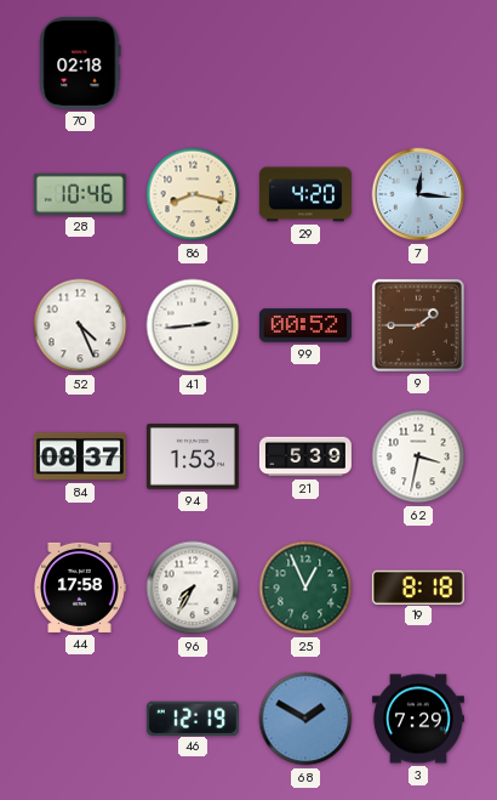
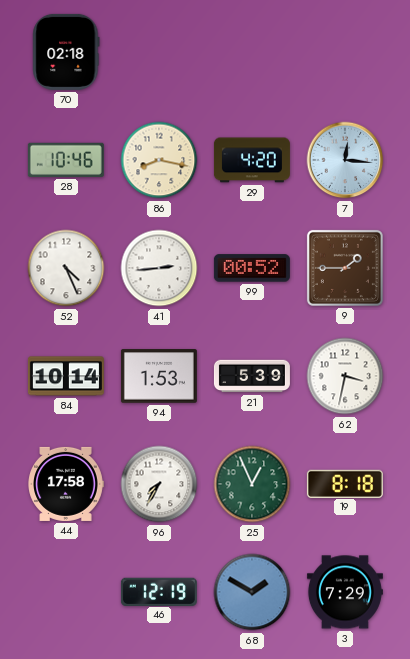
84: 08:37 -> 10:14 (66, 376)
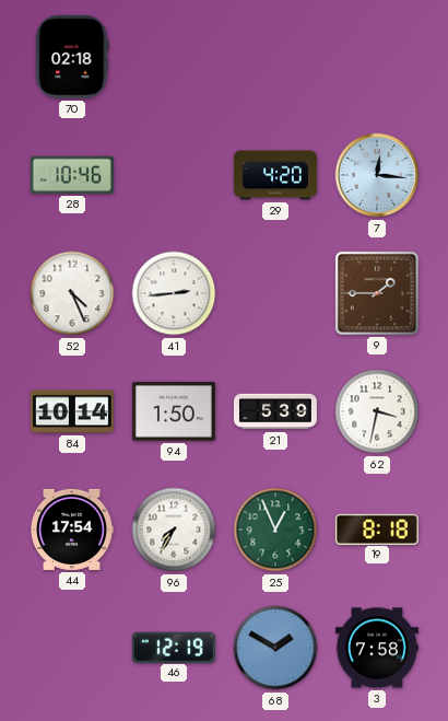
86: 8:17 -> none (159, 160)
99: 00:52 -> none (252, 268)
94: 1:53 -> 1:50 (174, 411)
44: 17:58 -> 17:54 (72, 530)
3: 7:29 -> 7:58 (377, 648)
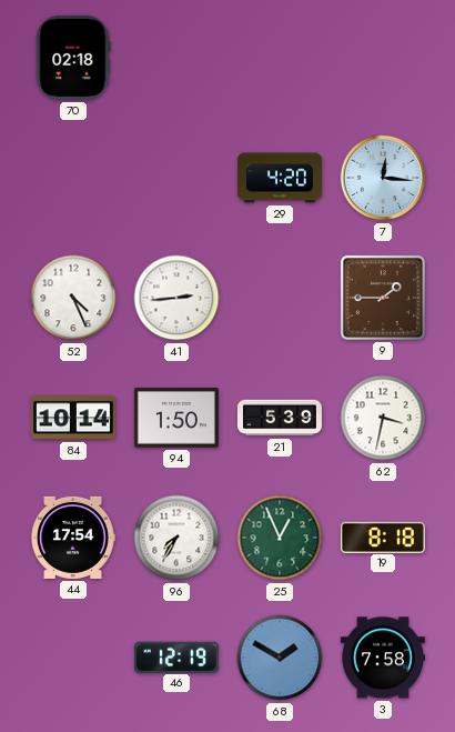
28: 10:46 -> none (72, 175)
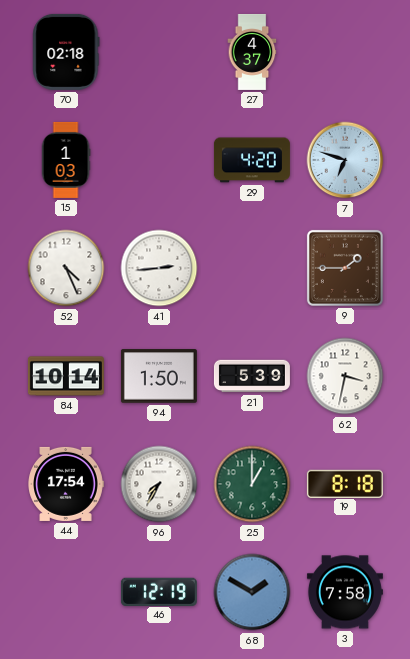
27: none -> 4:37 (252, 52)
15: none -> 1:03 (66, 160)
7: 12:16 -> 6:48 (345, 160)
25: 12:56 -> 1:00 (252, 484)
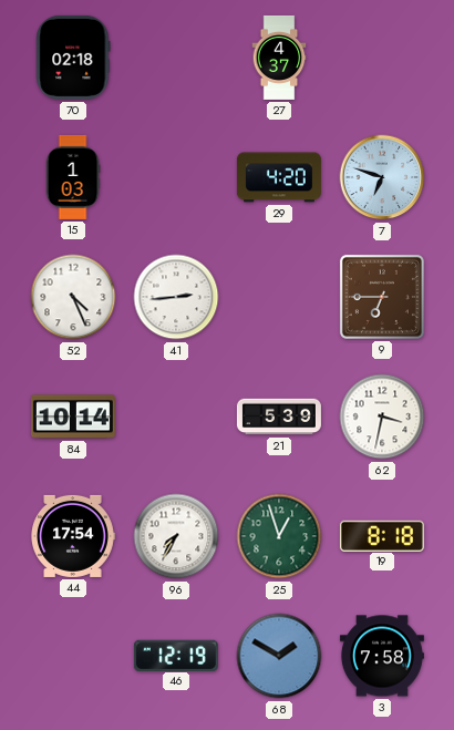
9: 1:45 -> 6:45 (382, 297)
94: 1:50 -> none (159, 376)
25: 1:00 -> 12:57 (279, 536)
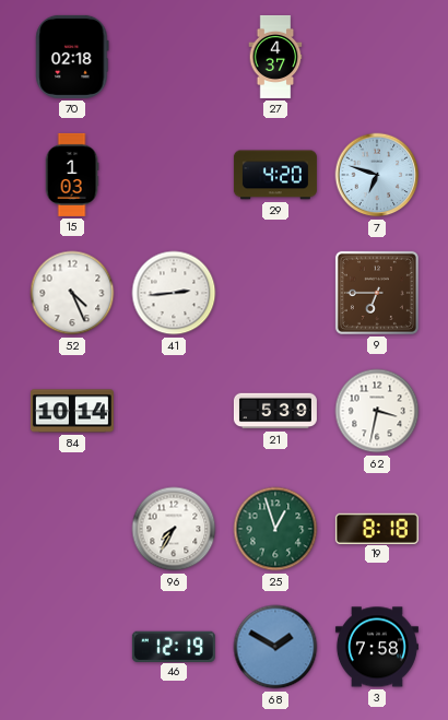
44: 17:54 -> none (73, 536)
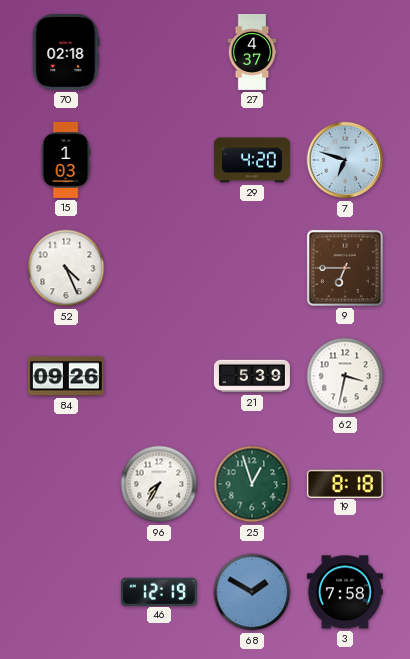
41: 2:44 -> none (174, 293)
84: 10:14 -> 09:26 (66, 376)
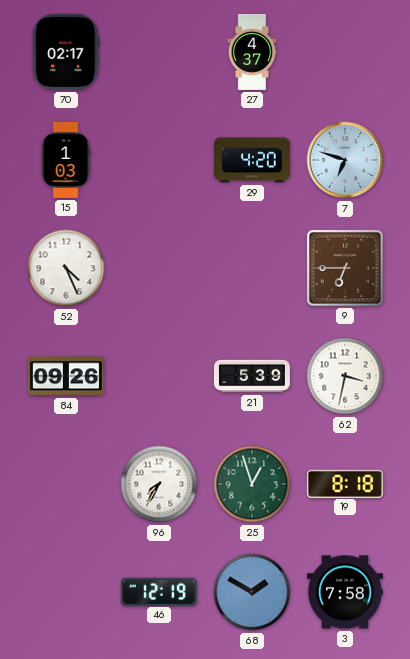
70: 02:18 -> 02:17 (66, 52)
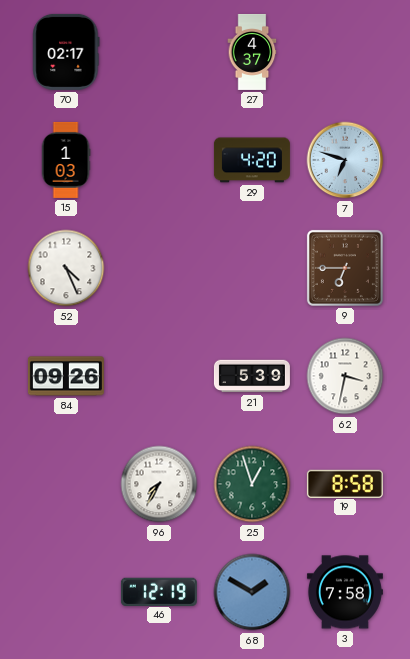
19: 8:18 -> 8:58 (345, 483)
